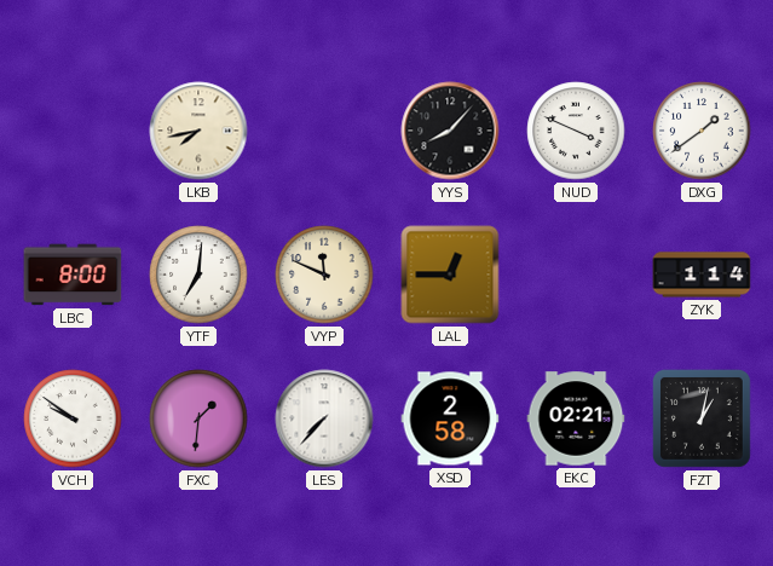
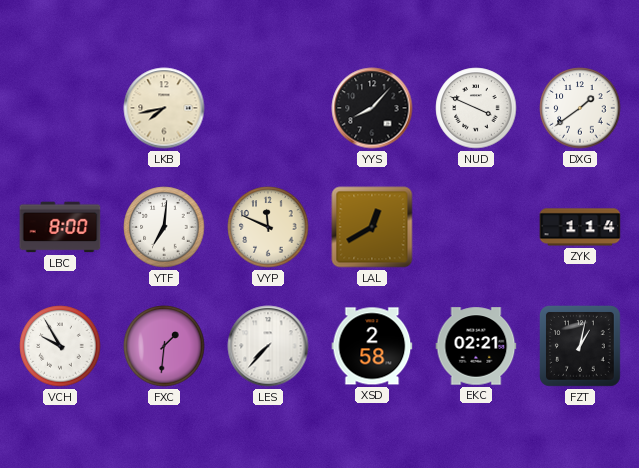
LAL: 12:45 -> 12:40 (372, 227)
VCH: 9:51 -> 9:55 (60, 346)
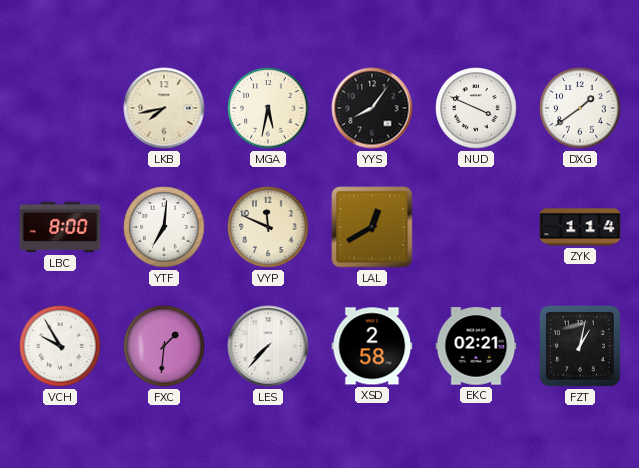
MGA: none -> 5:32 (268, 108)
YYS: 8:07 -> 8:06 (372, 108)
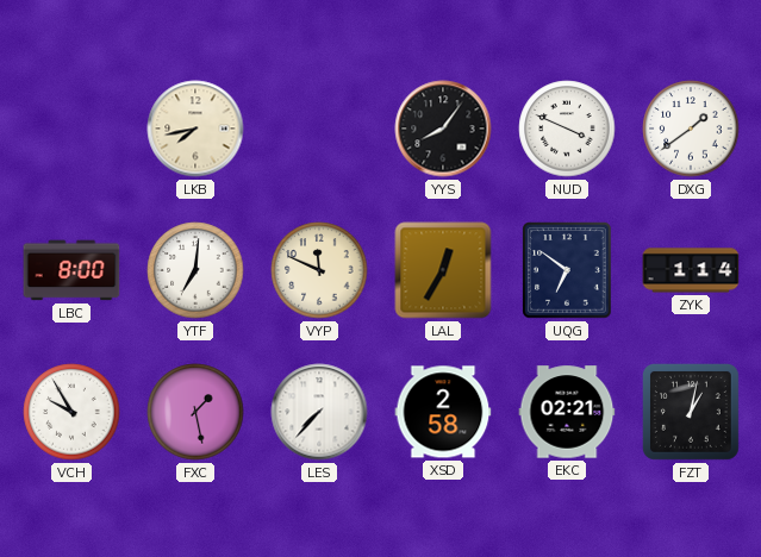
MGA: 5:32 -> none (268, 108)
LAL: 12:40 -> 12:35 (443, 270)
UQG: none -> 6:51 (567, 270)
FXC: 1:31 -> 1:28 (195, 412)
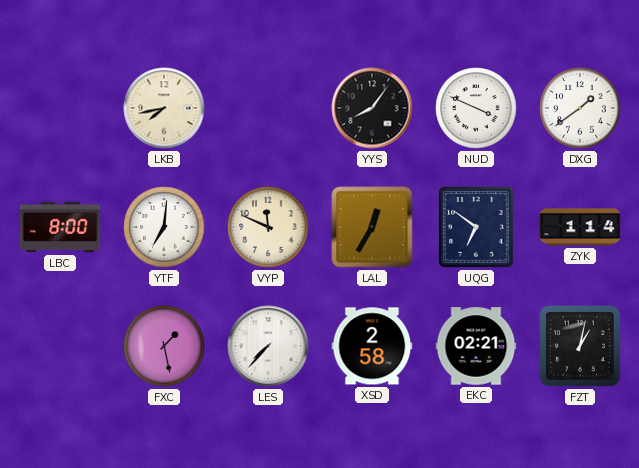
VCH: 9:55 -> none (71, 412)
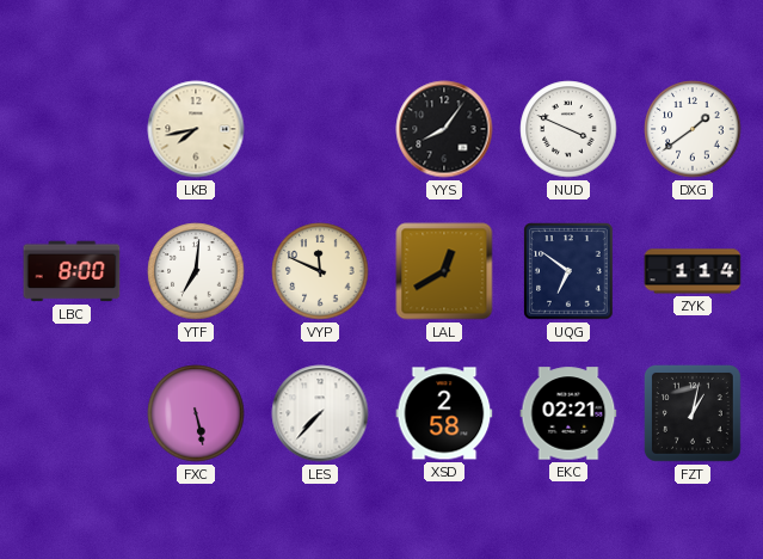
LAL: 12:35 -> 12:40 (444, 271)
FXC: 1:28 -> 5:28 (196, 413)
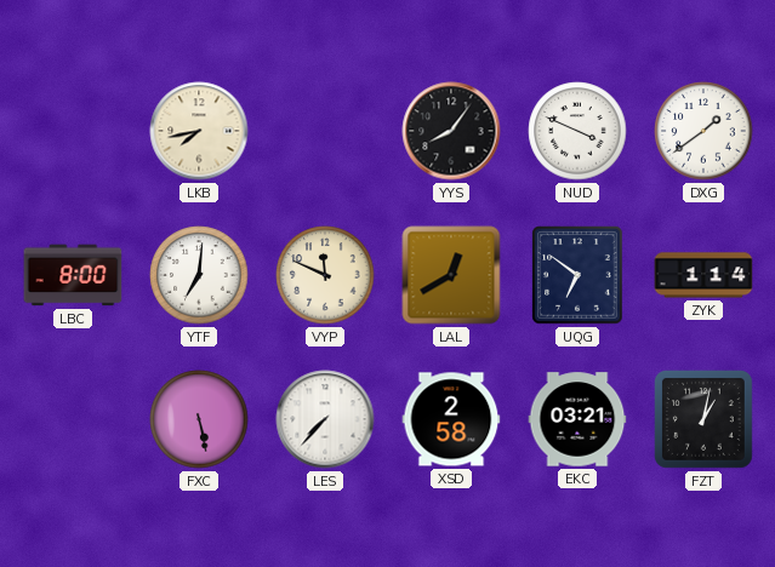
EKC: 02:21 -> 03:21 (577, 419)
